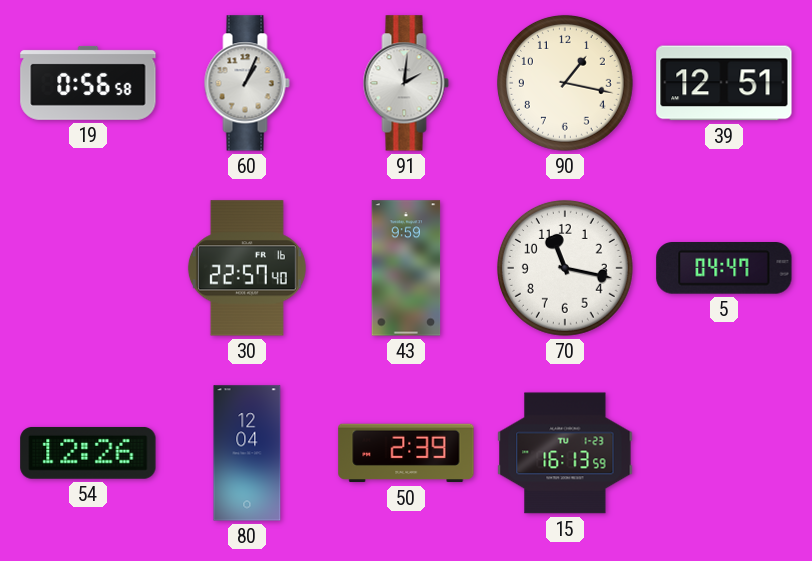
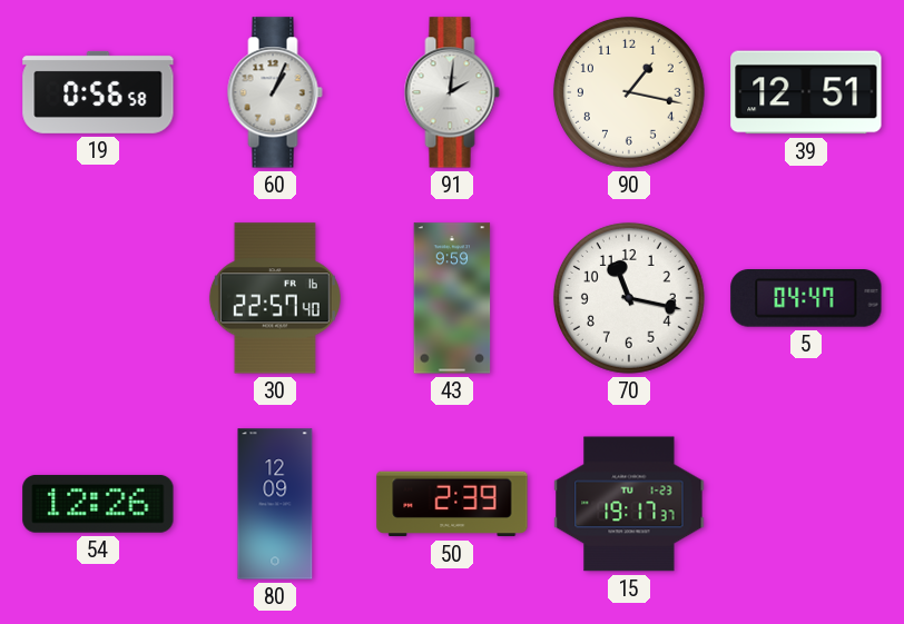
80: 12:04 -> 12:09 (275, 504)
15: 16:13 -> 19:17 (629, 504)
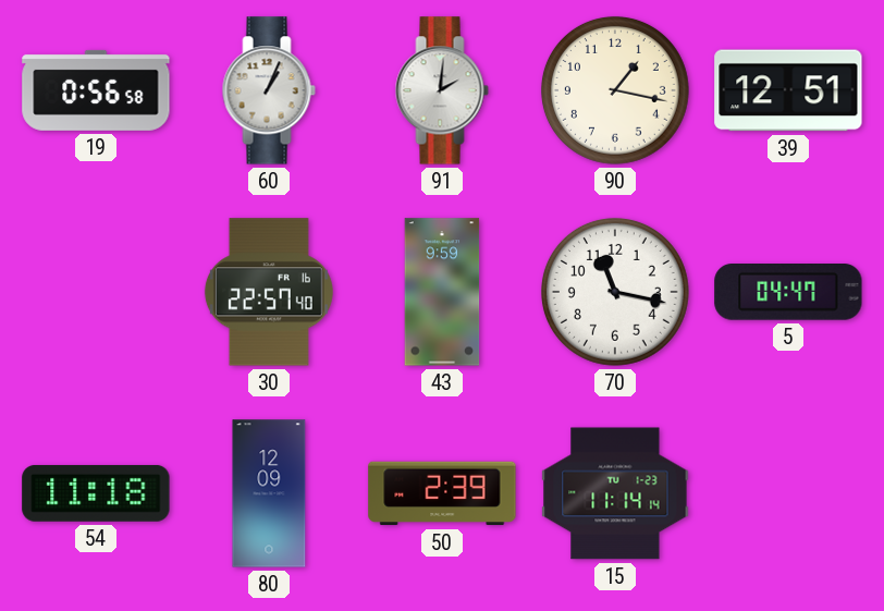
54: 12:26 -> 11:18 (96, 493)
15: 19:17 -> 11:14 (615, 493)
